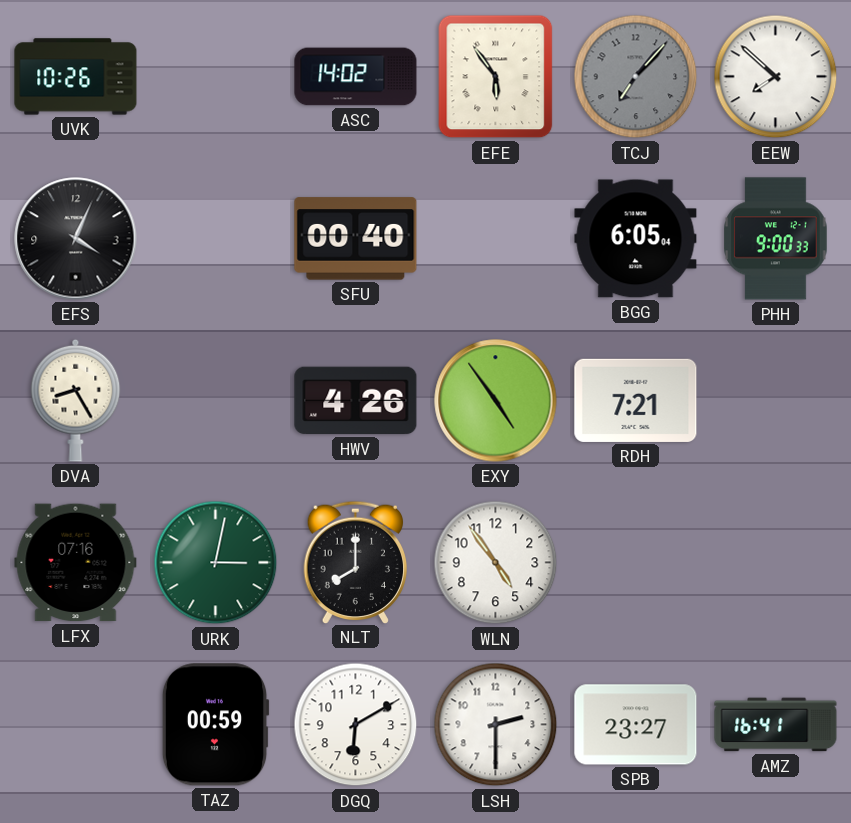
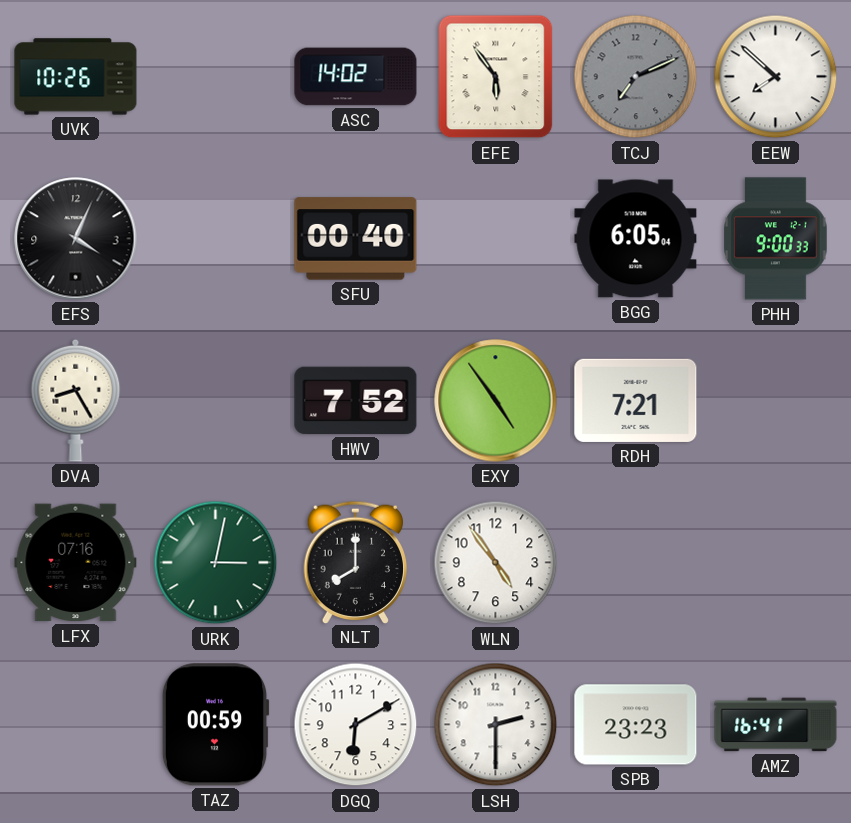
TCJ: 7:07 -> 7:11 (636, 77)
HWV: 4:26 -> 7:52 (356, 401)
SPB: 23:27 -> 23:23 (636, 725)
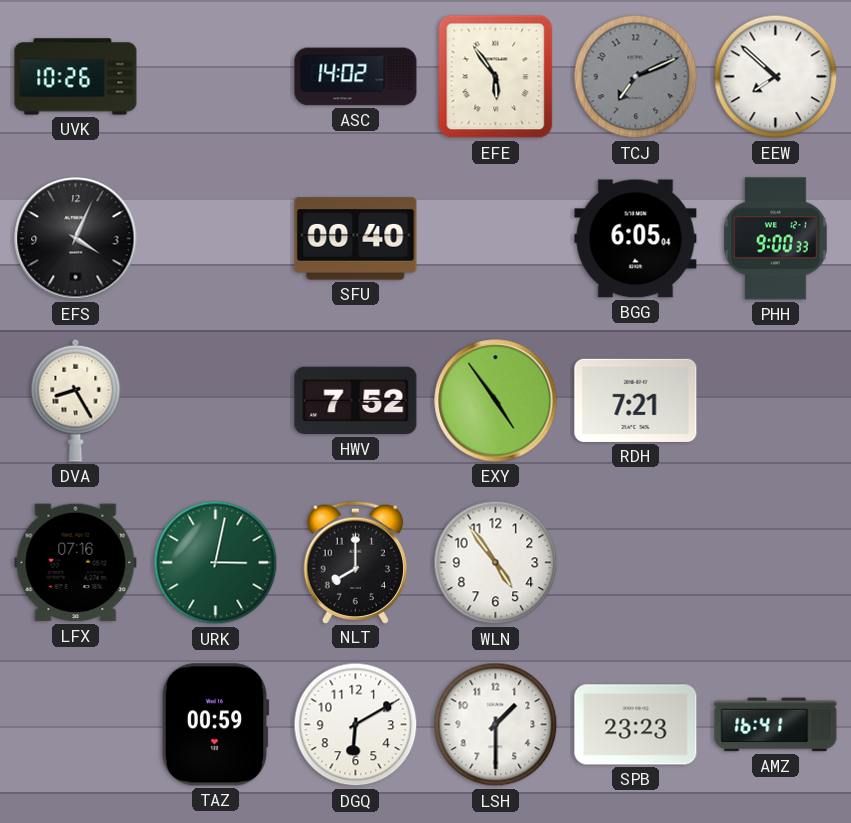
LSH: 2:30 -> 1:30 (496, 725)
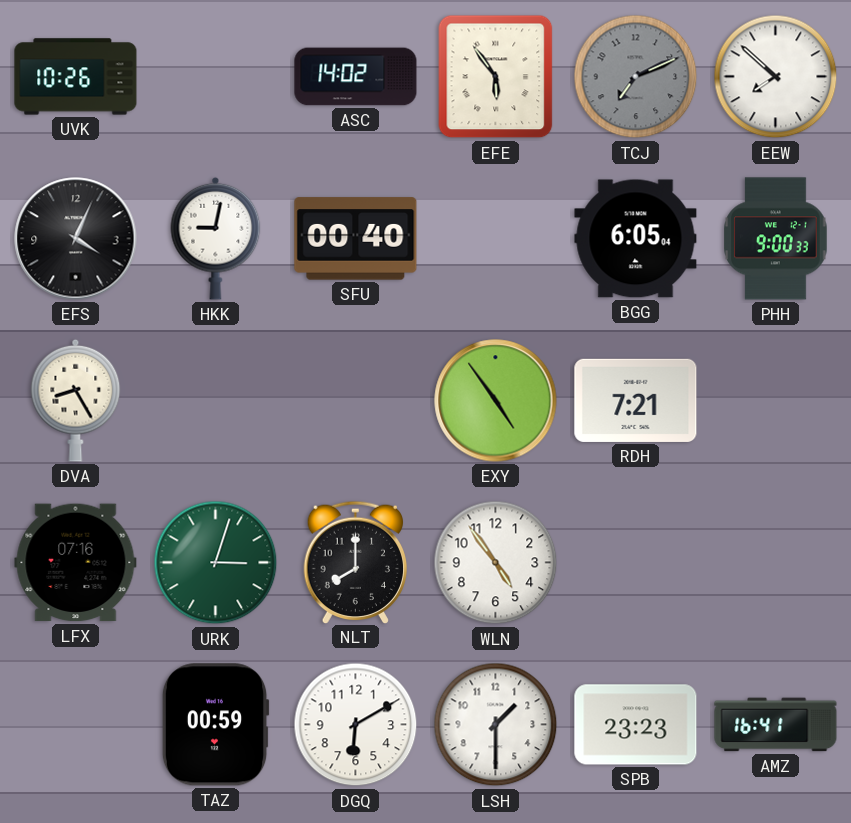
HKK: none -> 9:02 (216, 238)
HWV: 7:52 -> none (356, 401)
URK: 3:02 -> 3:03 (216, 563)
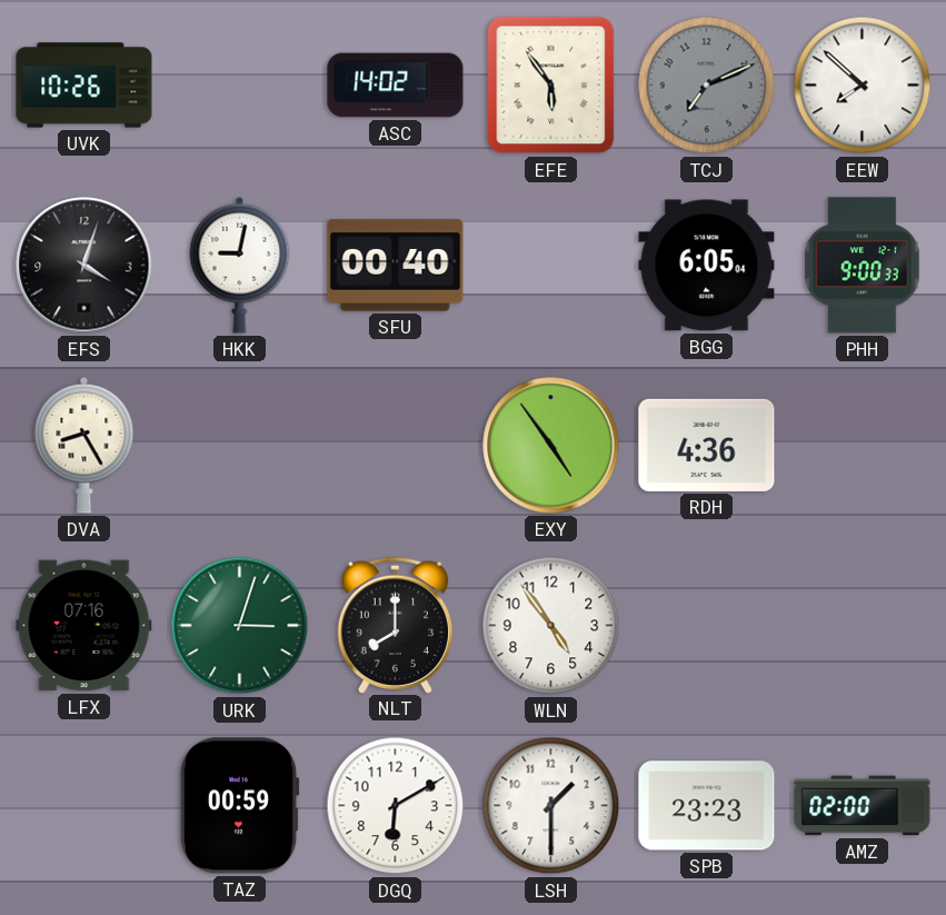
EFS: 4:04 -> 4:03 (84, 266)
RDH: 7:21 -> 4:36 (707, 445)
AMZ: 16:41 -> 02:00 (863, 806)
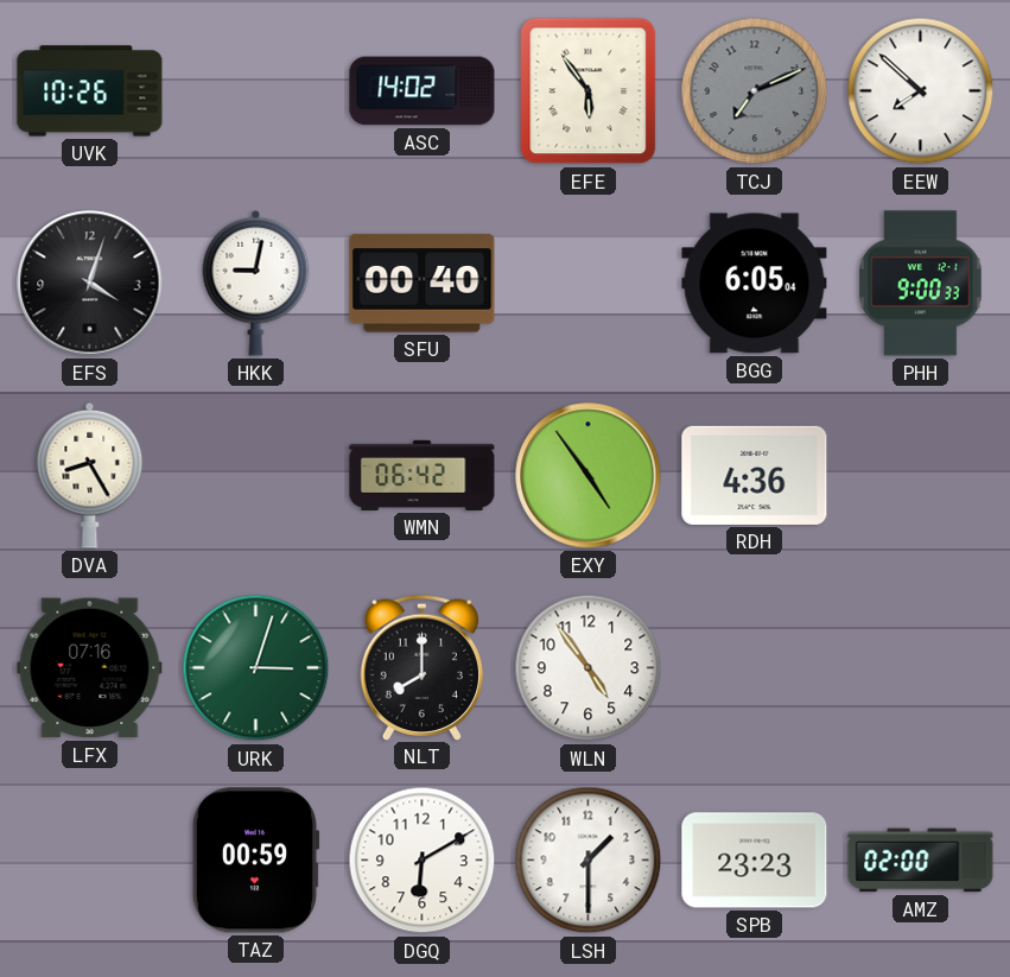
WMN: none -> 06:42 (423, 475)
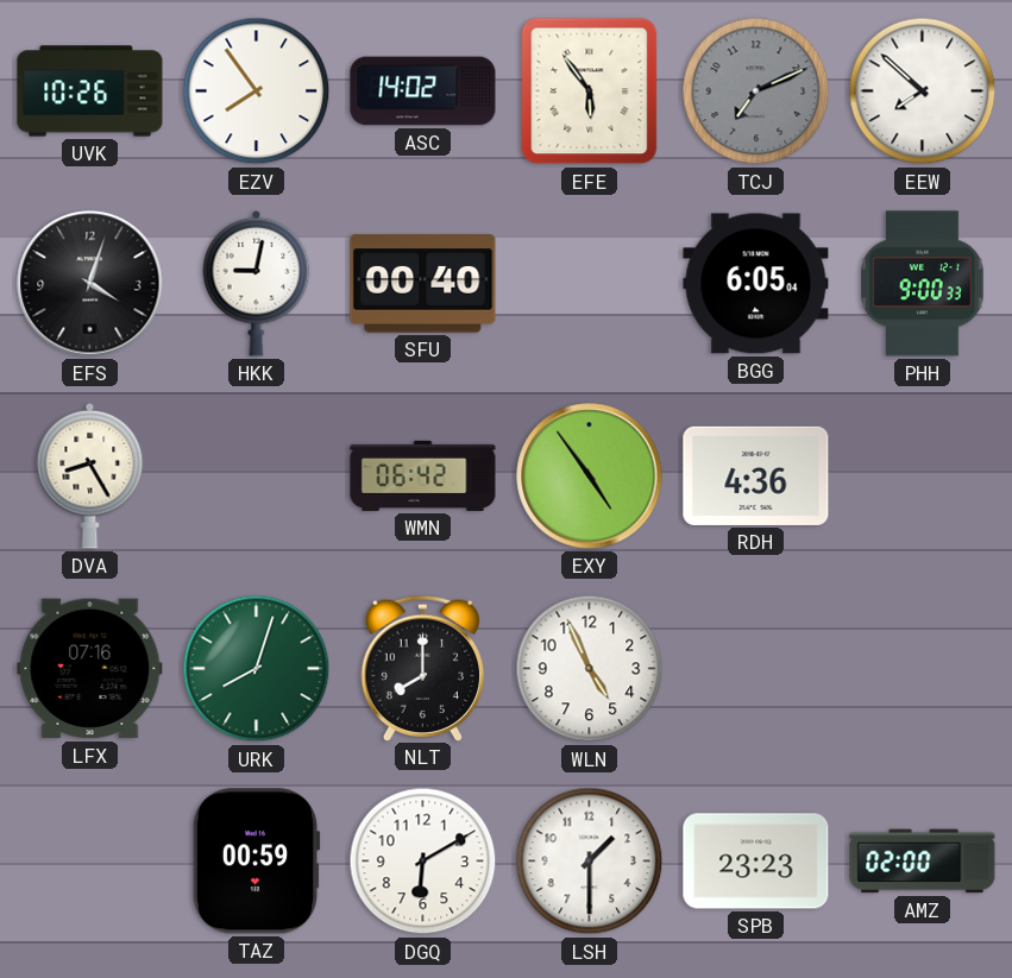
EZV: none -> 7:54 (257, 92)
URK: 3:03 -> 8:03 (257, 669)
WLN: 4:54 -> 4:56 (590, 669)
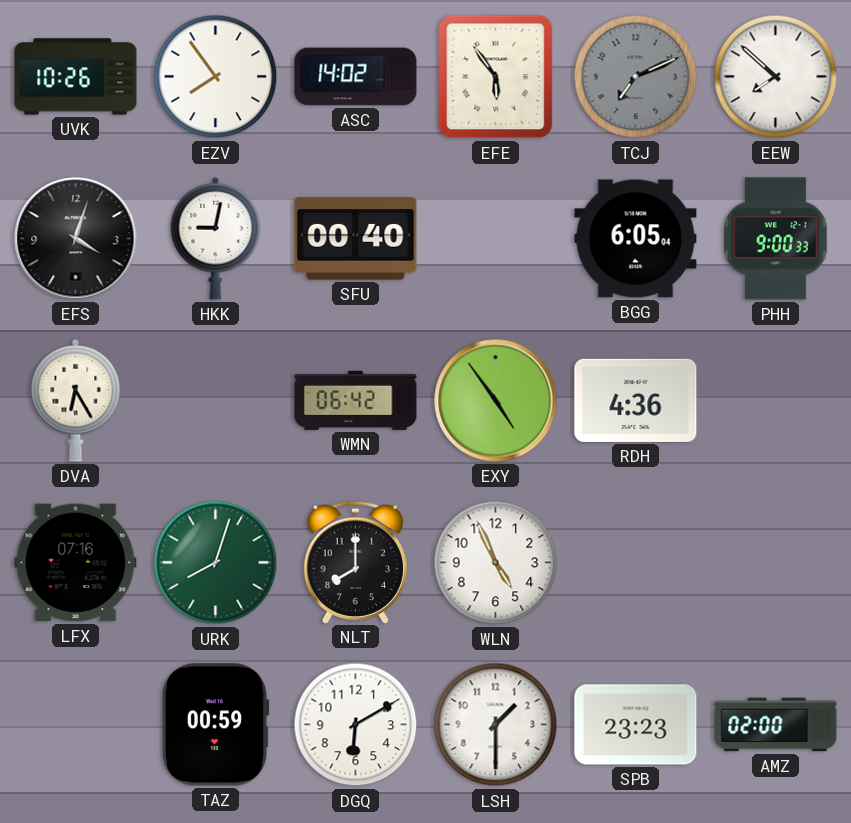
DVA: 8:25 -> 6:25 (76, 400)
